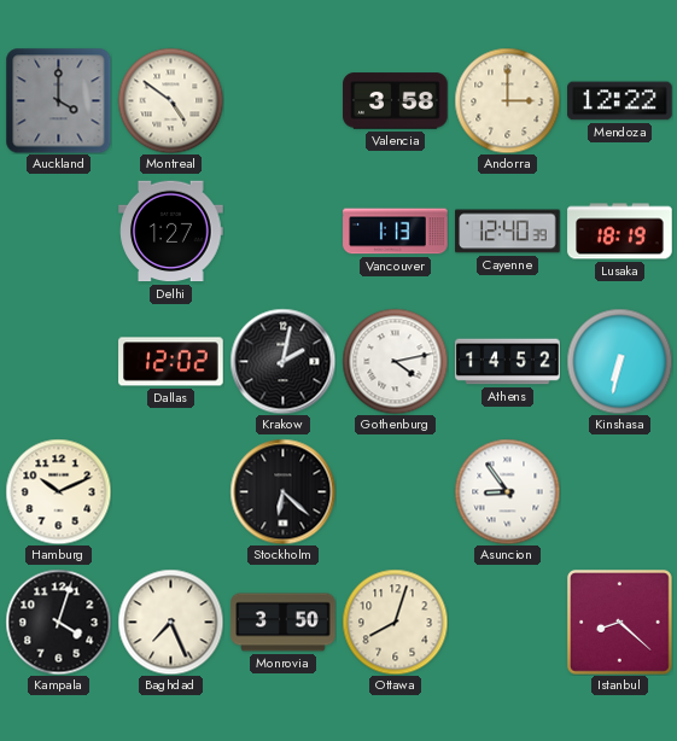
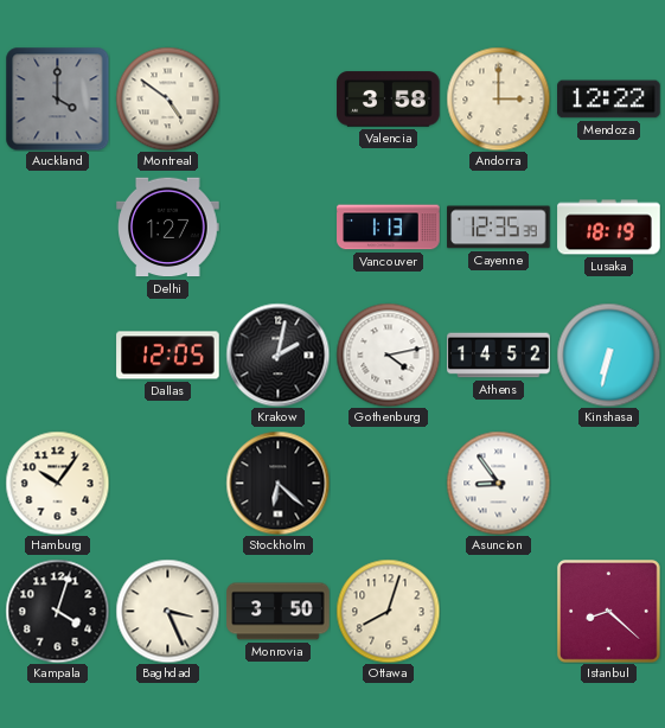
Cayenne: 12:40 -> 12:35 (499, 228)
Dallas: 12:02 -> 12:05 (168, 356)
Hamburg: 10:11 -> 10:06 (57, 483)
Baghdad: 7:26 -> 3:26 (167, 611)
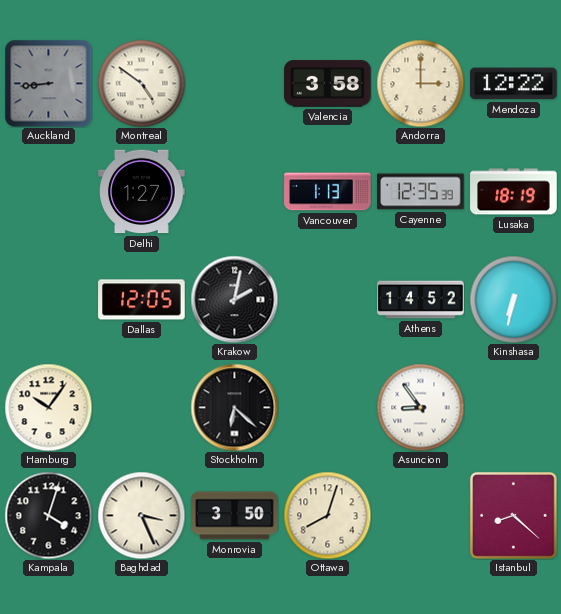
Auckland: 4:00 -> 8:44 (48, 83)
Gothenburg: 4:13 -> none (388, 355)
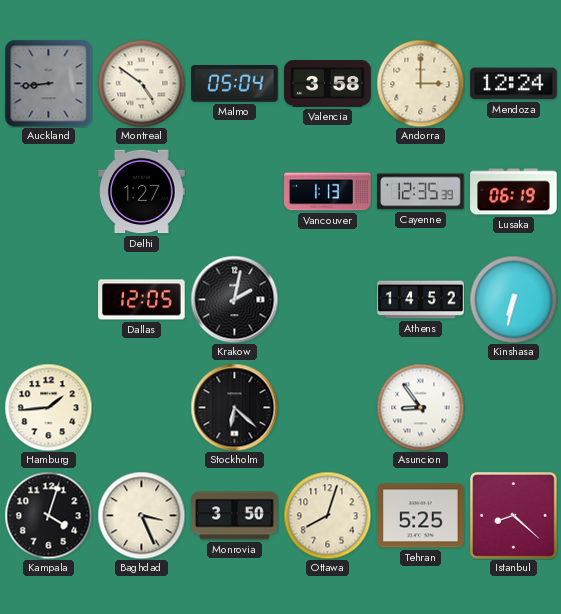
Malmo: none -> 05:04 (235, 84)
Mendoza: 12:22 -> 12:24 (514, 84)
Lusaka: 18:19 -> 06:19 (514, 192)
Hamburg: 10:06 -> 1:44 (48, 407)
Tehran: none -> 5:25 (421, 516)
